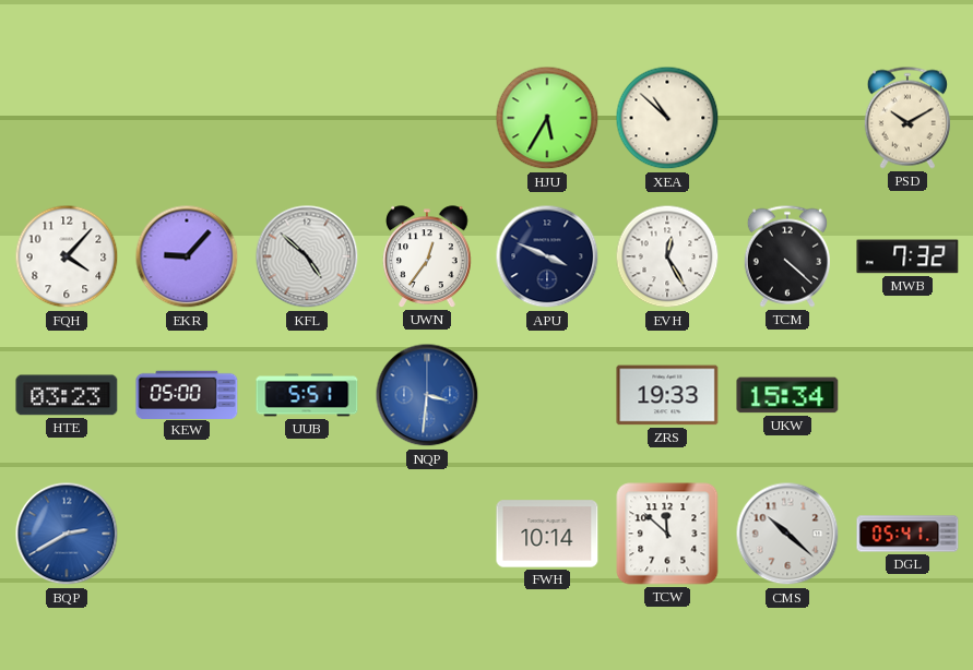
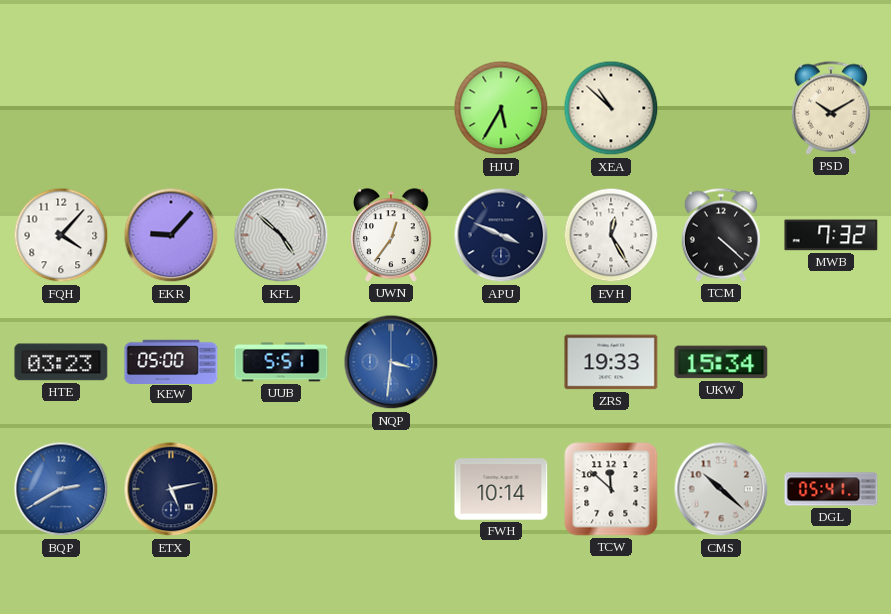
ETX: none -> 5:13 (171, 489)
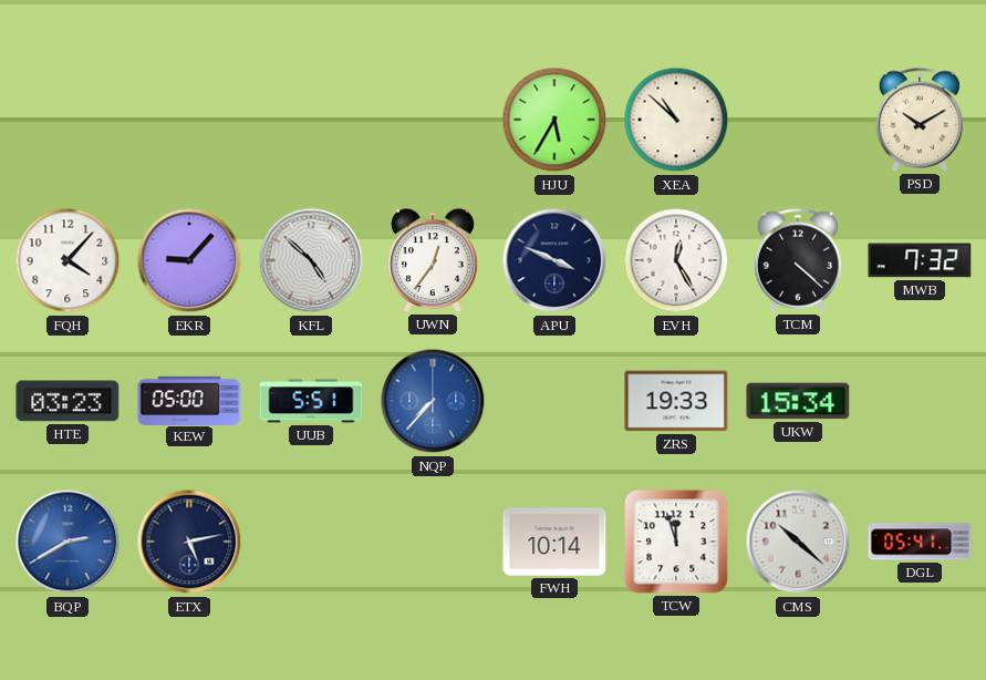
NQP: 3:31 -> 7:37 (433, 401)
TCW: 11:52 -> 11:57 (676, 542)
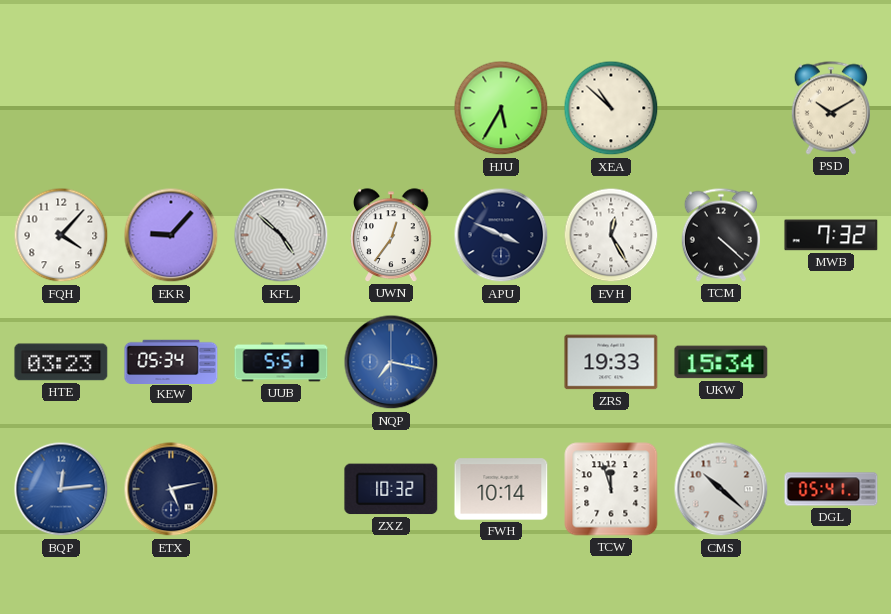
KEW: 05:00 -> 05:34 (171, 361)
NQP: 7:37 -> 7:17 (391, 362)
BQP: 2:40 -> 12:14 (61, 489)
ZXZ: none -> 10:32 (391, 489)
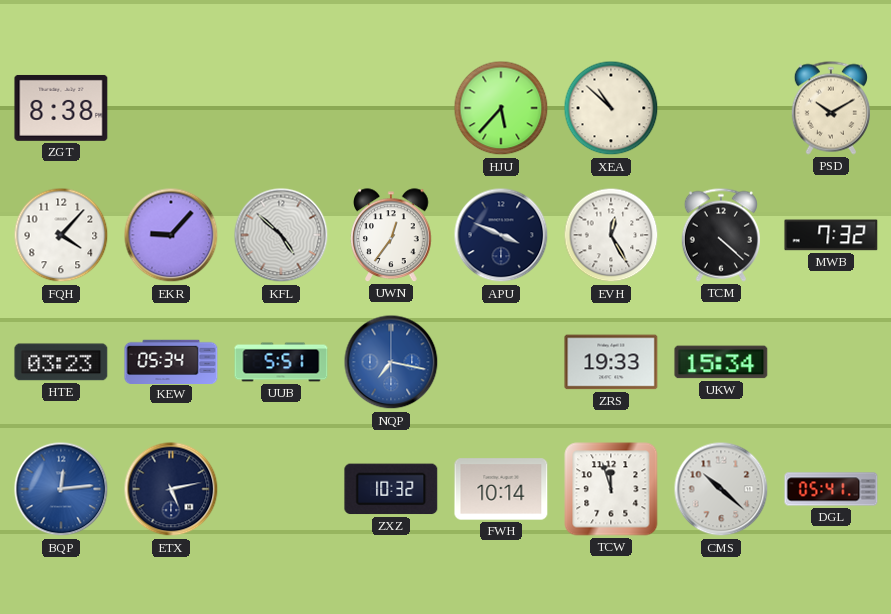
ZGT: none -> 8:38 (61, 108)
HJU: 5:35 -> 5:37 (501, 108)
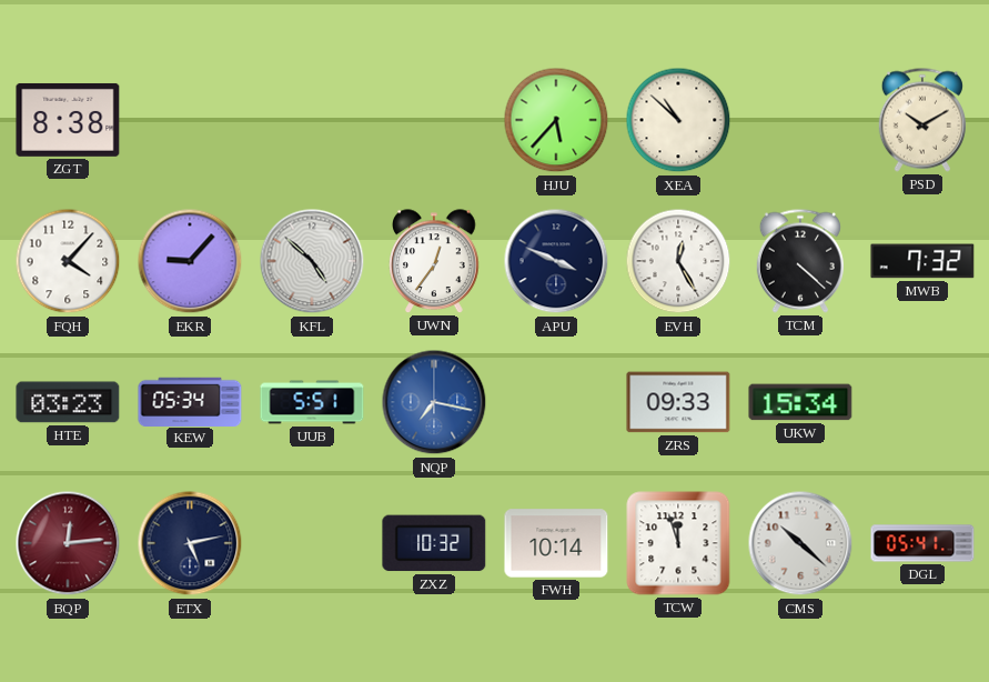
ZRS: 19:33 -> 09:33 (678, 402)
BQP dial: blue -> burgundy (68, 543)
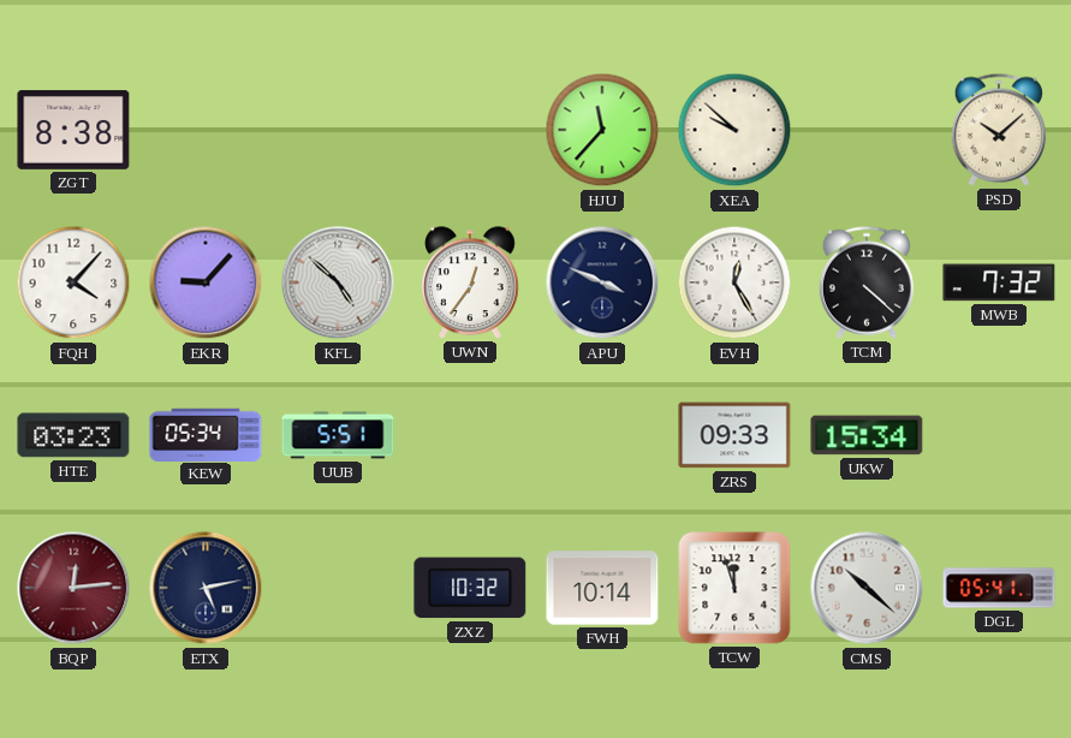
HJU: 5:37 -> 11:37 (602, 130)
XEA: 10:52 -> 9:52 (734, 130)
PSD: 10:10 -> 10:08 (999, 130)
NQP: 7:17 -> none (434, 402)
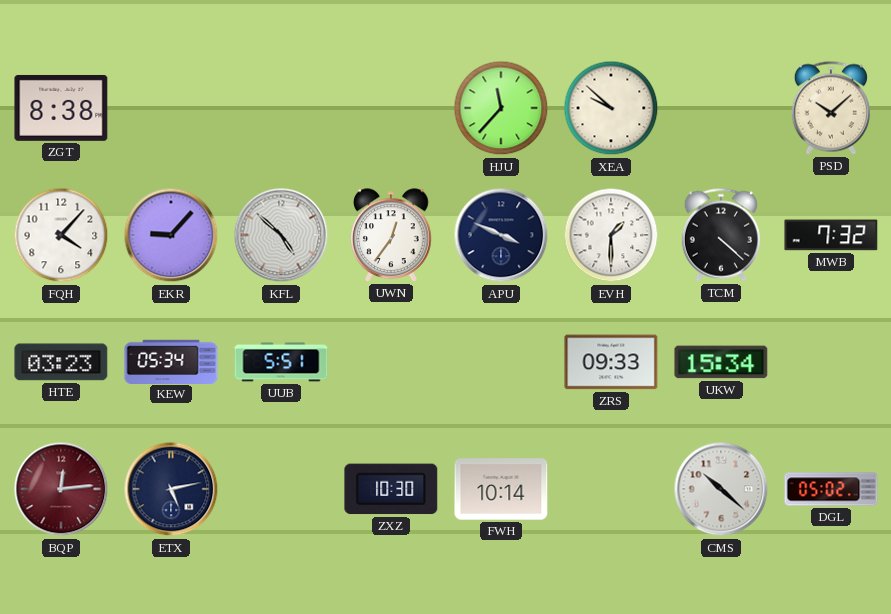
EVH: 12:25 -> 1:30 (611, 235)
ZXZ: 10:32 -> 10:30 (391, 489)
TCW: 11:57 -> none (734, 588)
DGL: 05:41 -> 05:02 (831, 489)
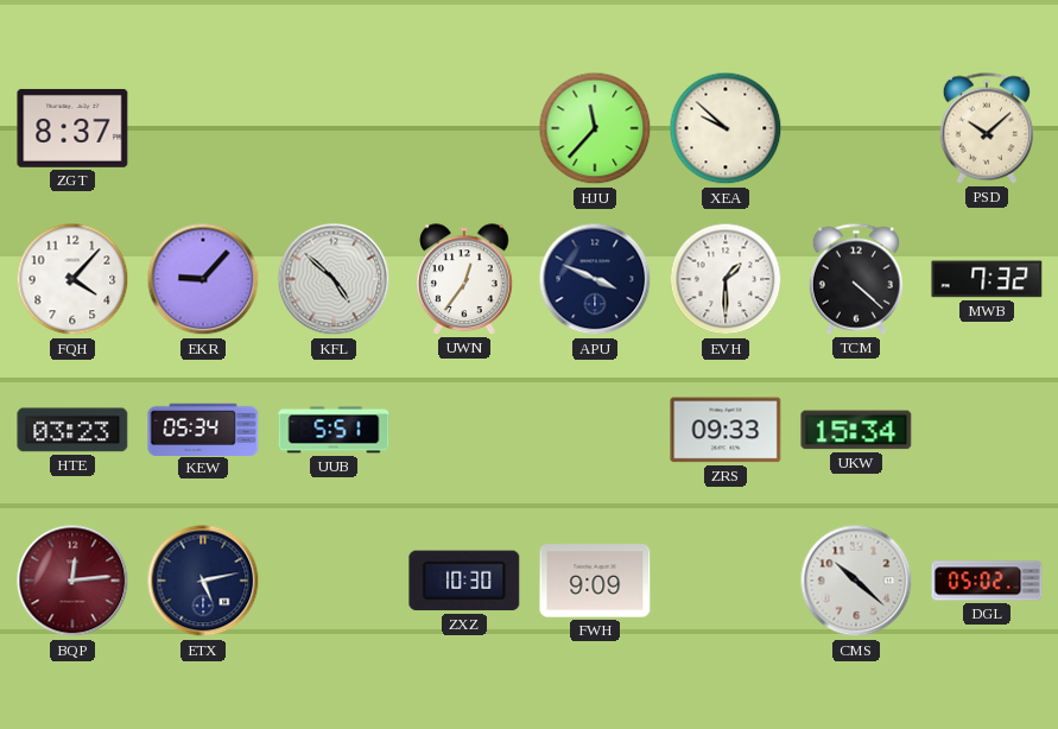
ZGT: 8:38 -> 8:37 (72, 128)
FWH: 10:14 -> 9:09 (595, 581)
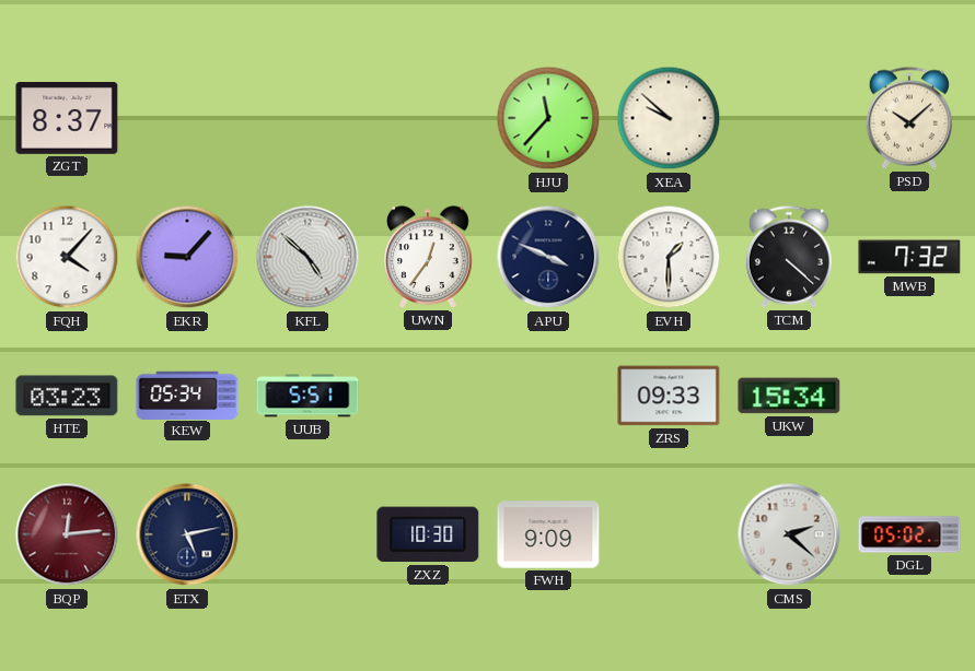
CMS: 10:22 -> 2:22 (789, 534)
